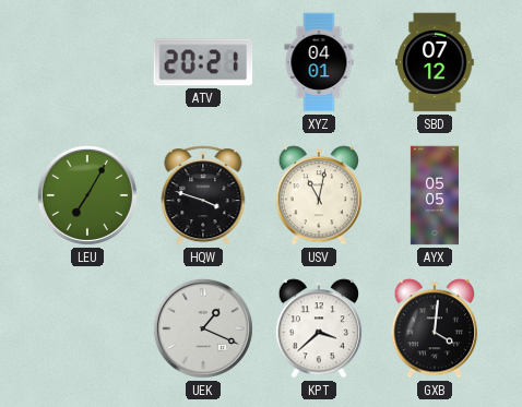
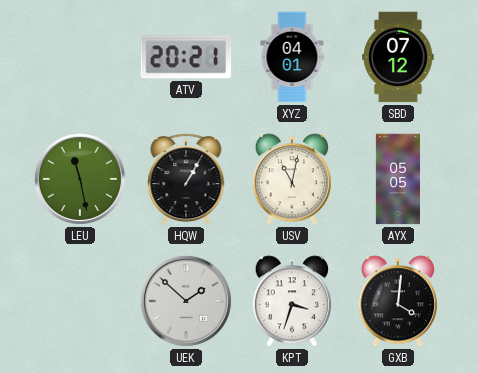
LEU: 7:05 -> 11:28 (80, 179)
HQW: 3:48 -> 1:05 (186, 179)
UEK: 1:19 -> 1:52 (186, 301)
KPT: 3:38 -> 3:33 (291, 301)
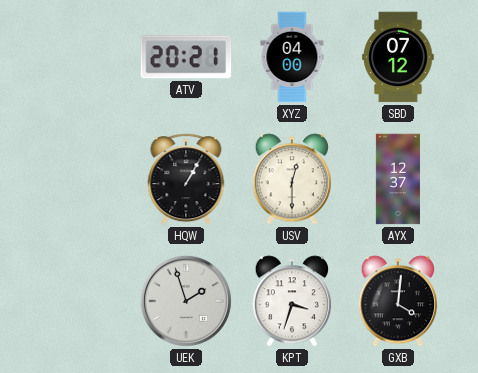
XYZ: 04:01 -> 04:00 (292, 57)
LEU: 11:28 -> none (80, 179)
USV: 11:02 -> 12:30 (291, 179)
AYX: 05:05 -> 12:37 (398, 179)
UEK: 1:52 -> 1:57 (186, 301)
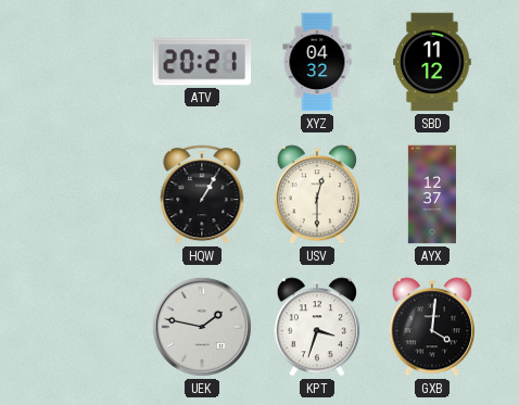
XYZ: 04:00 -> 04:32 (317, 62)
SBD: 07:12 -> 11:12 (432, 62)
UEK: 1:57 -> 1:47 (202, 327)
